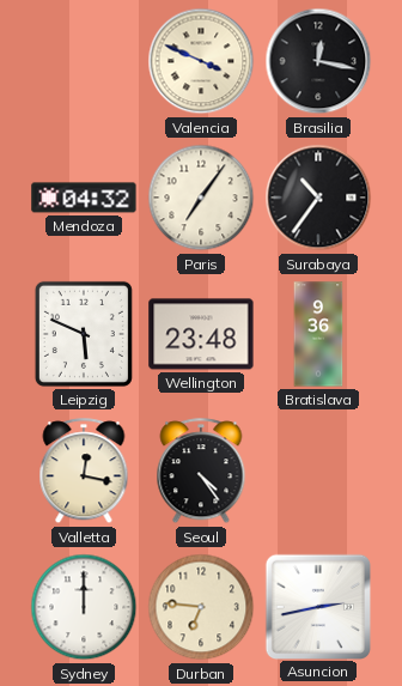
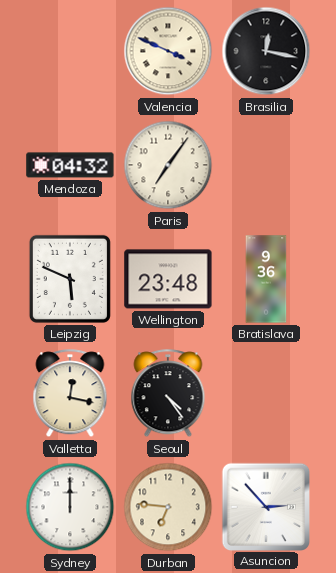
Surabaya: 10:36 -> none (318, 198)
Asuncion: 2:43 -> 2:53 (265, 506)
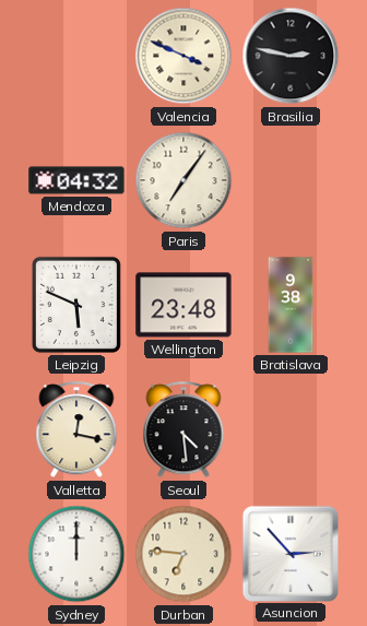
Brasilia: 12:17 -> 2:47 (291, 56)
Bratislava: 9:36 -> 9:38 (291, 305)
Seoul: 4:24 -> 4:29 (183, 430)
